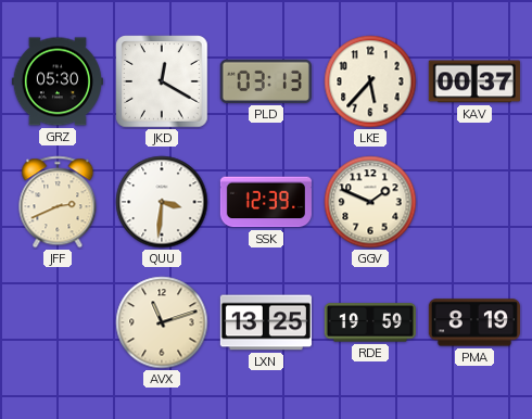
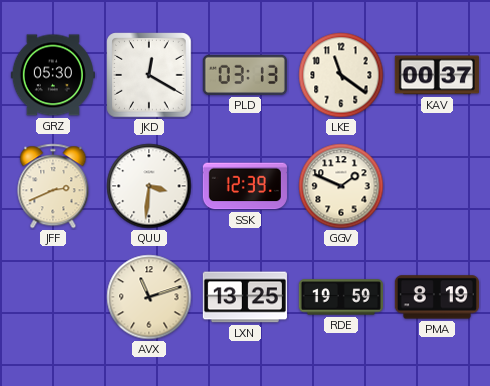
LKE: 5:37 -> 11:21 (341, 75)
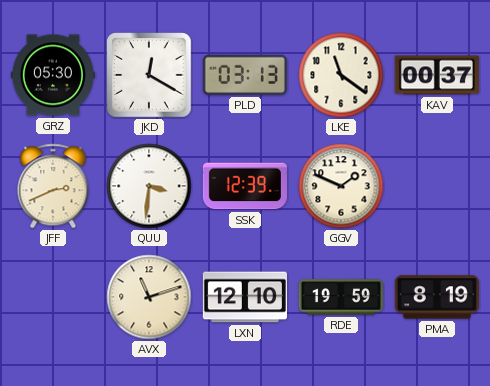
LXN: 13:25 -> 12:10 (245, 297)
